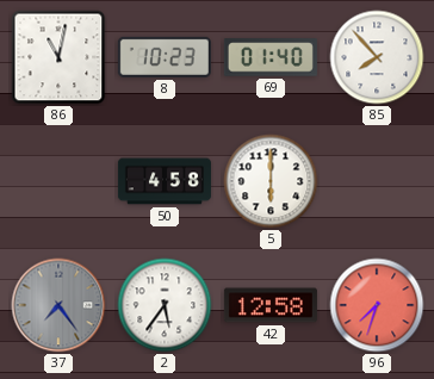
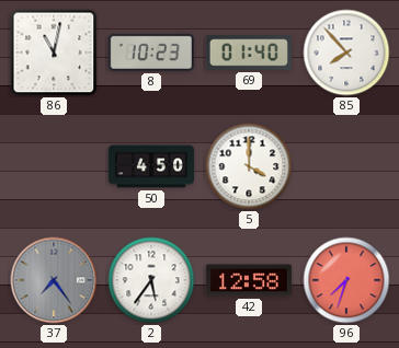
50: 4:58 -> 4:50 (151, 166)
5: 6:00 -> 4:00 (249, 166)
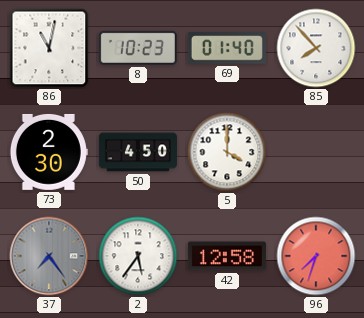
73: none -> 2:30 (48, 152)
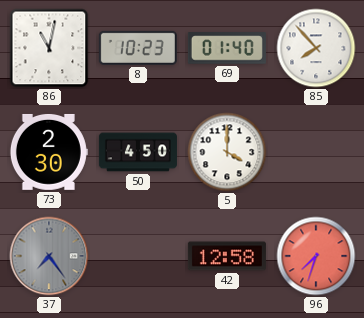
2: 5:36 -> none (138, 256)
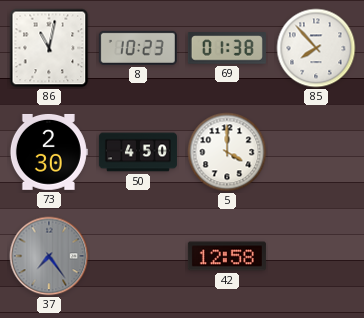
69: 01:40 -> 01:38 (227, 48)
96: 7:33 -> none (316, 256)
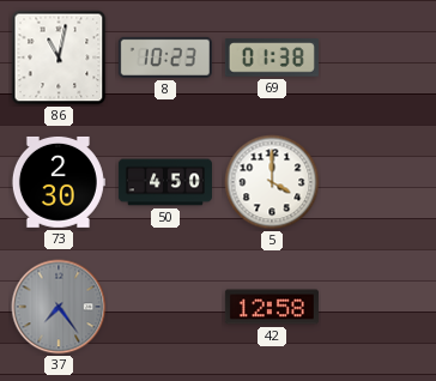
85: 7:53 -> none (316, 48)
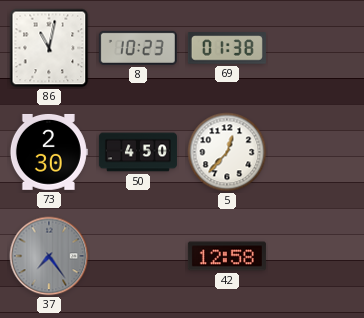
5: 4:00 -> 12:37 (227, 152)
